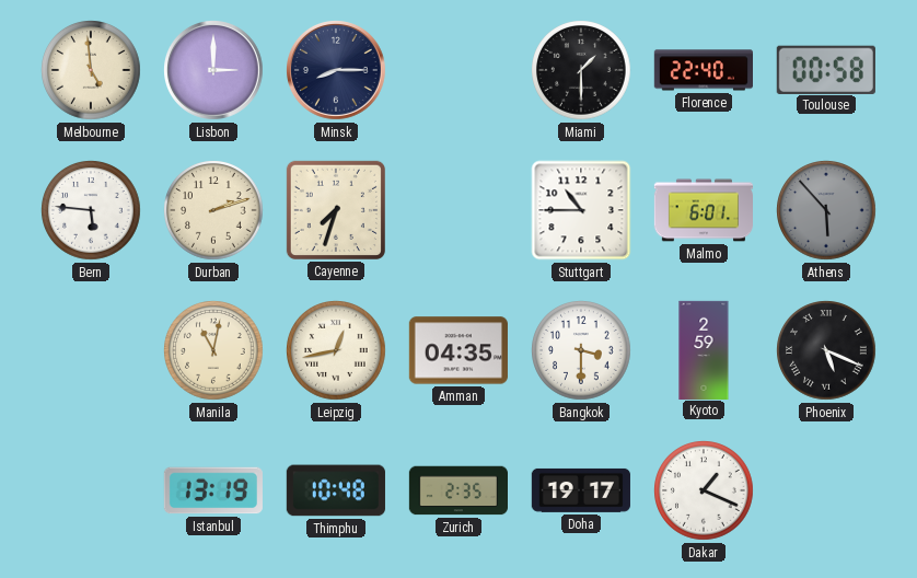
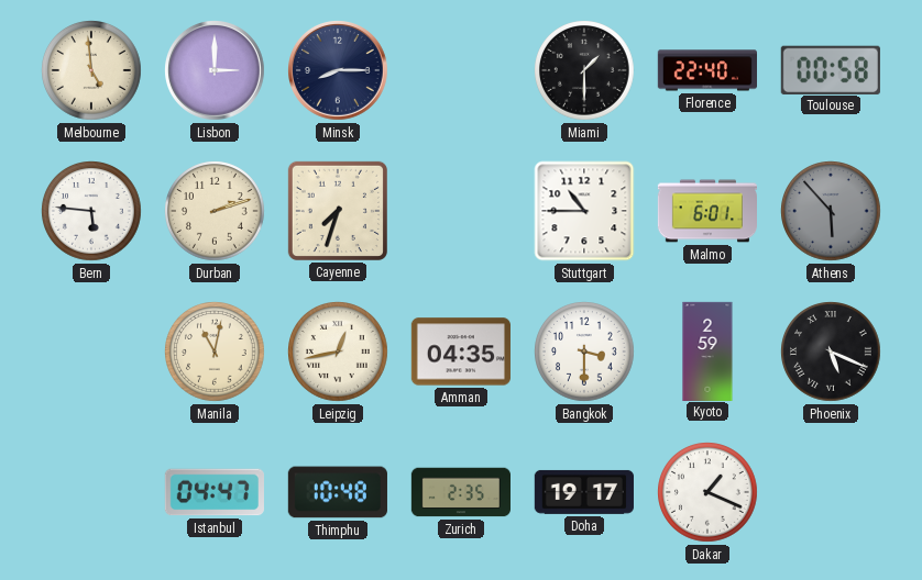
Istanbul: 13:19 -> 04:47 (215, 492)
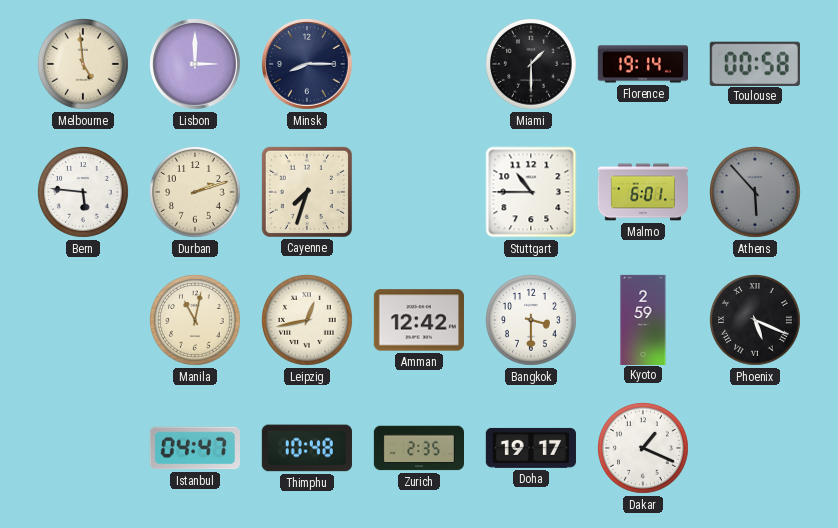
Florence: 22:40 -> 19:14 (642, 64)
Amman: 04:35 -> 12:42 (419, 320)
